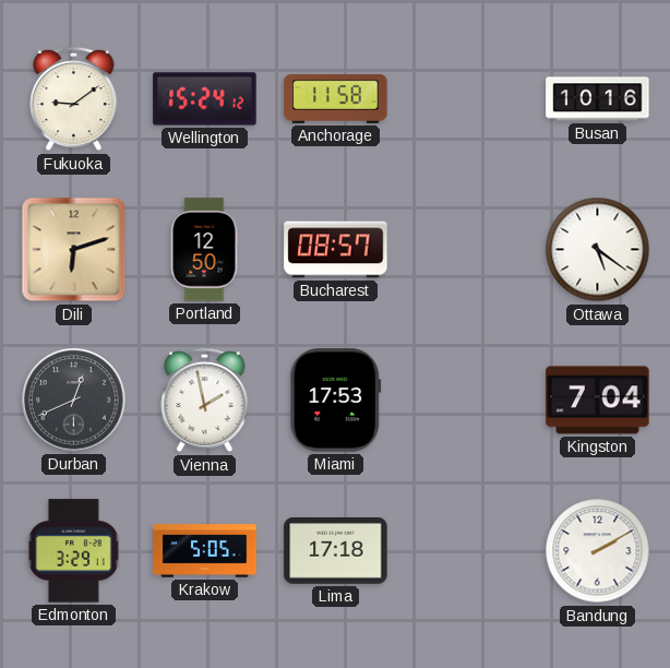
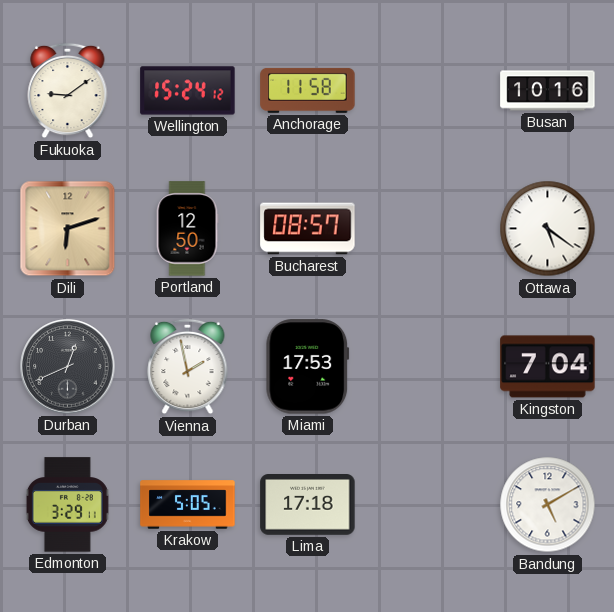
Bandung: 2:10 -> 5:10 (548, 505)
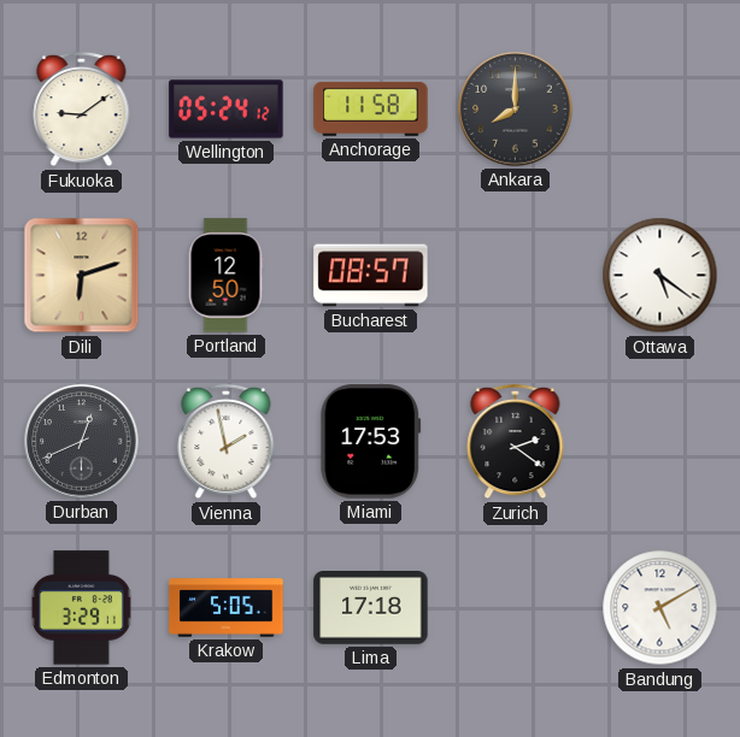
Wellington: 15:24 -> 05:24 (227, 110)
Ankara: none -> 8:00 (516, 110)
Busan: 10:16 -> none (548, 91)
Zurich: none -> 2:21 (516, 442)
Kingston: 7:04 -> none (548, 367)
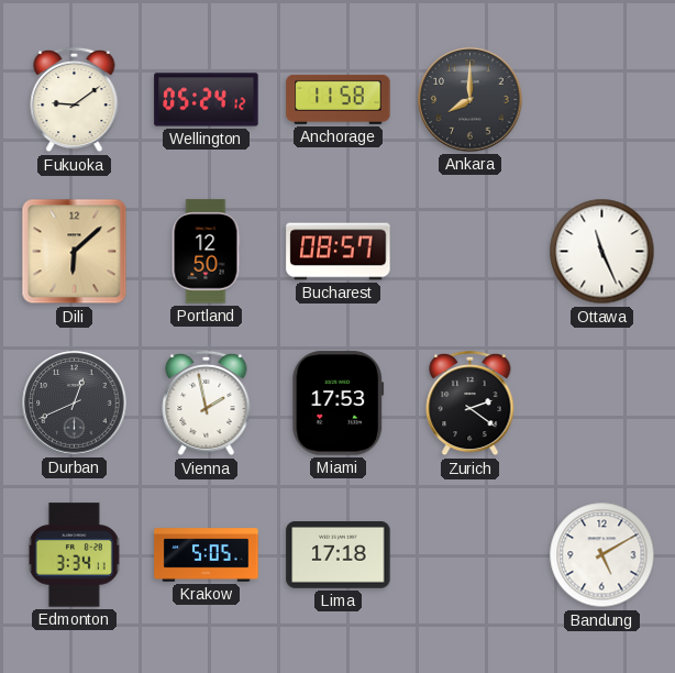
Dili: 6:12 -> 6:08 (75, 252)
Ottawa: 5:21 -> 11:26 (602, 252)
Edmonton: 3:29 -> 3:34 (74, 555)
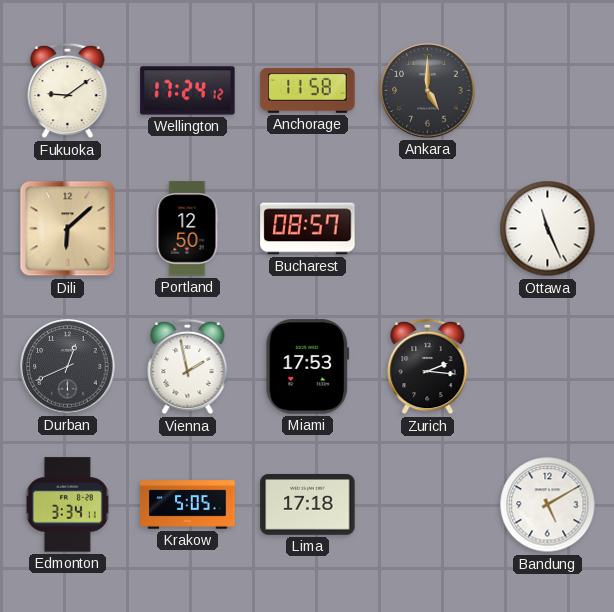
Wellington: 05:24 -> 17:24 (188, 91)
Ankara: 8:00 -> 5:00 (428, 91)
Zurich: 2:21 -> 2:16 (428, 367)
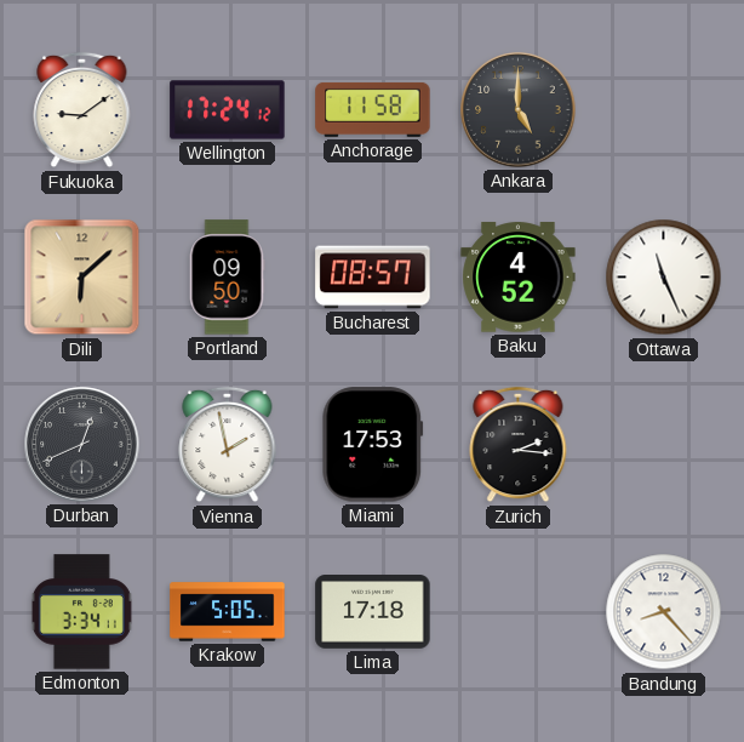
Portland: 12:50 -> 09:50 (227, 278)
Baku: none -> 4:52 (519, 278)
Bandung: 5:10 -> 8:23 (664, 612)
